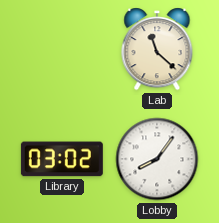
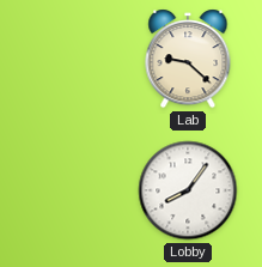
Lab: 11:22 -> 9:22 (188, 59)
Library: 03:02 -> none (62, 159)
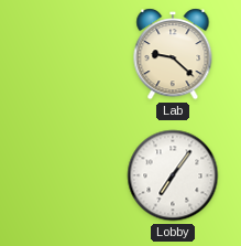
Lobby: 8:06 -> 7:06 (173, 175)
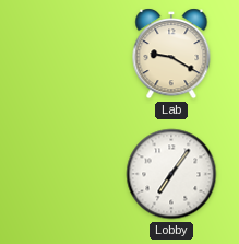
Lab: 9:22 -> 9:20 (171, 54)
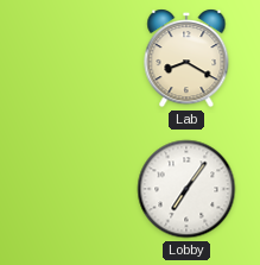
Lab: 9:20 -> 8:20 (186, 58)
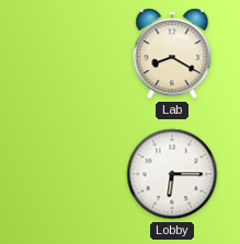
Lobby: 7:06 -> 6:15 (172, 174)
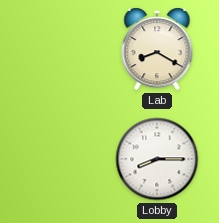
Lobby: 6:15 -> 8:15 (157, 159)
